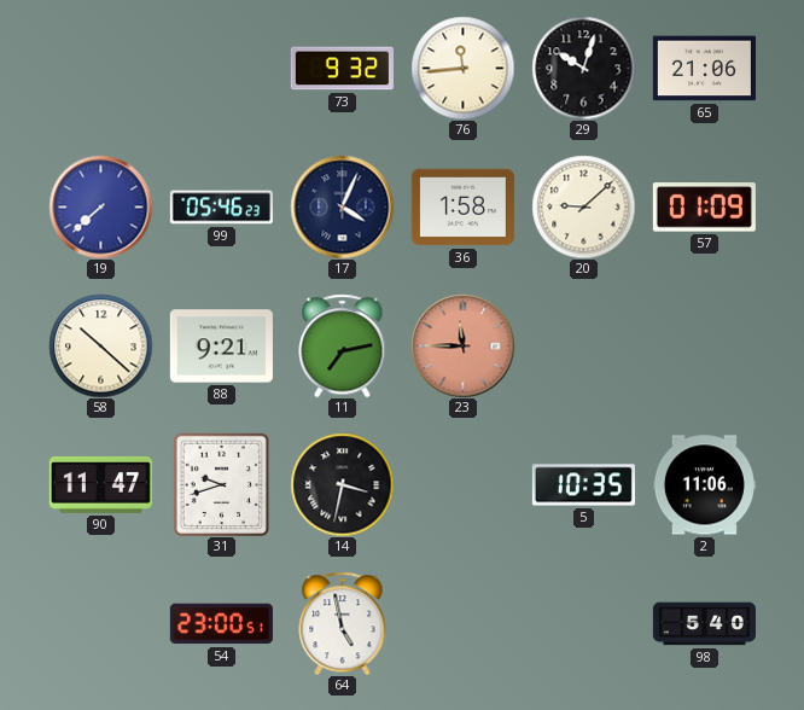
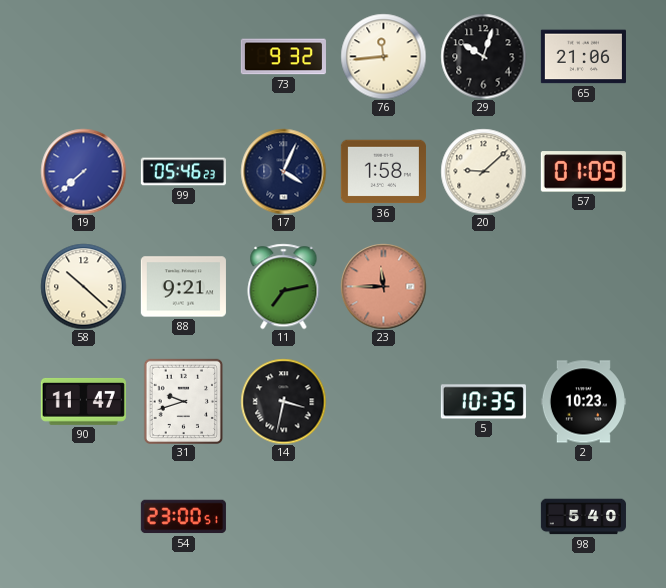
2: 11:06 -> 10:23 (583, 402)
64: 4:58 -> none (343, 623)
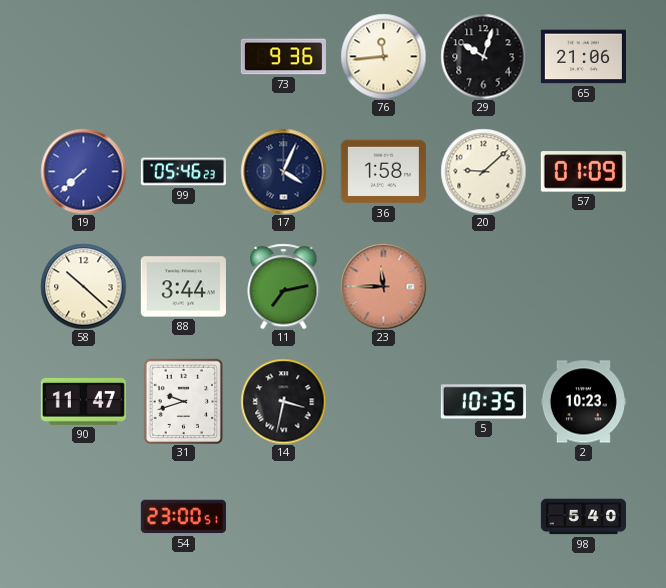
73: 9:32 -> 9:36 (283, 57)
88: 9:21 -> 3:44 (183, 287)
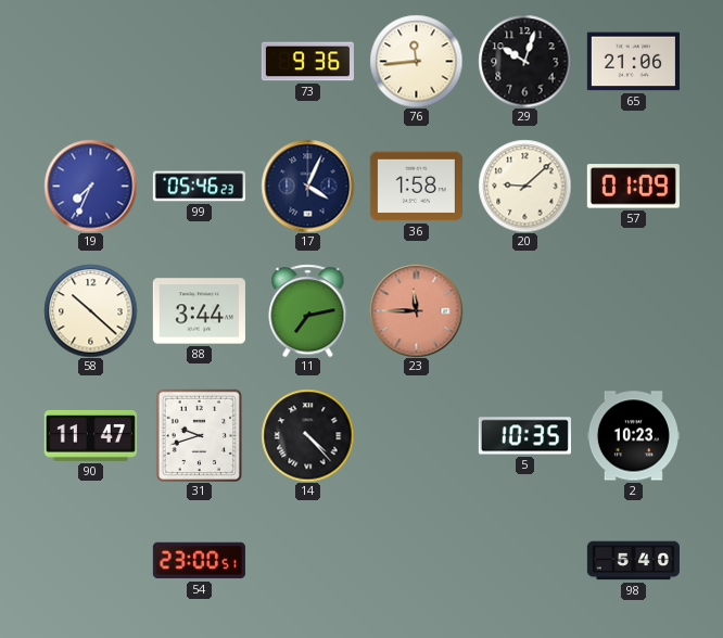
19: 7:38 -> 7:34 (90, 186)
14: 3:32 -> 4:23 (307, 435)
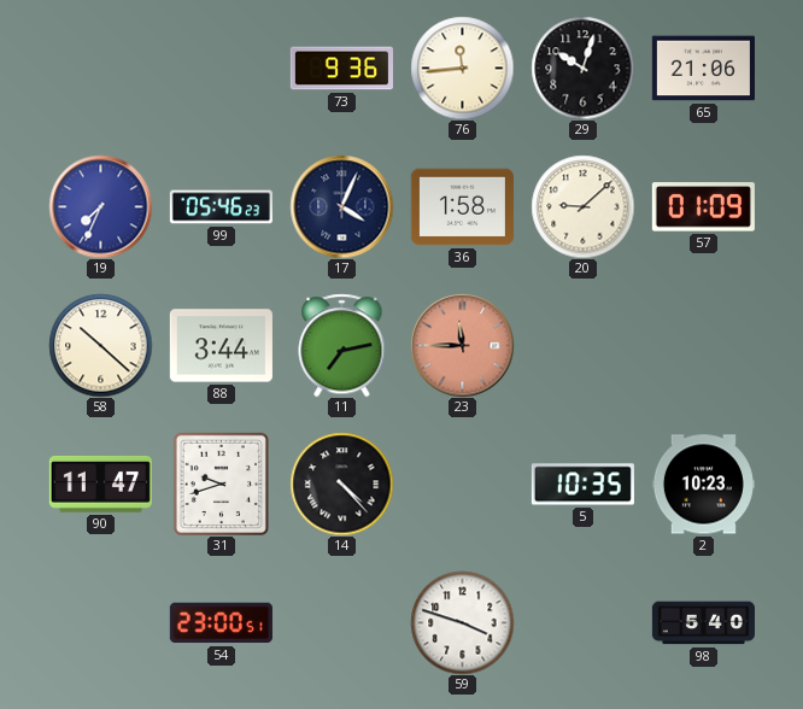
59: none -> 3:48 (462, 622)
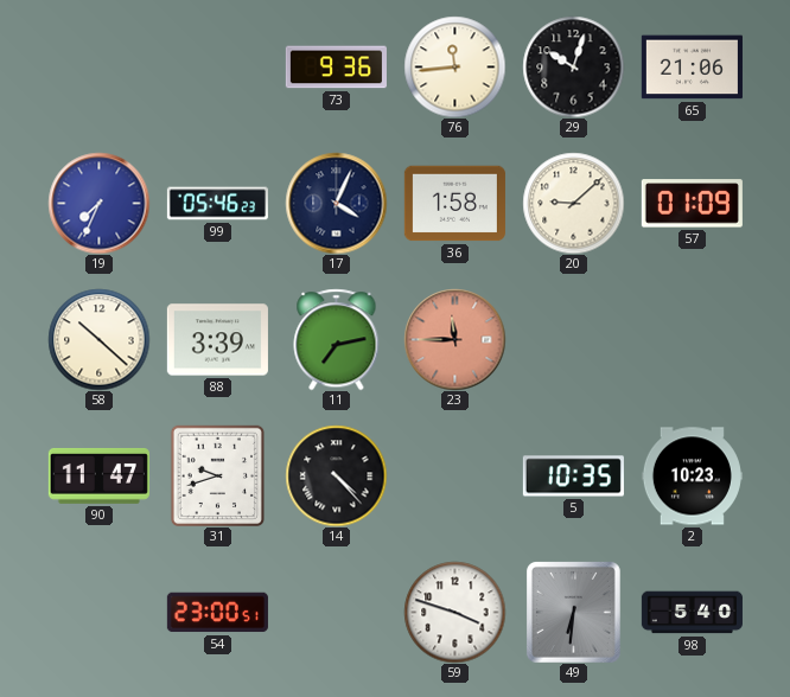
88: 3:44 -> 3:39 (217, 340)
49: none -> 6:31 (573, 612)
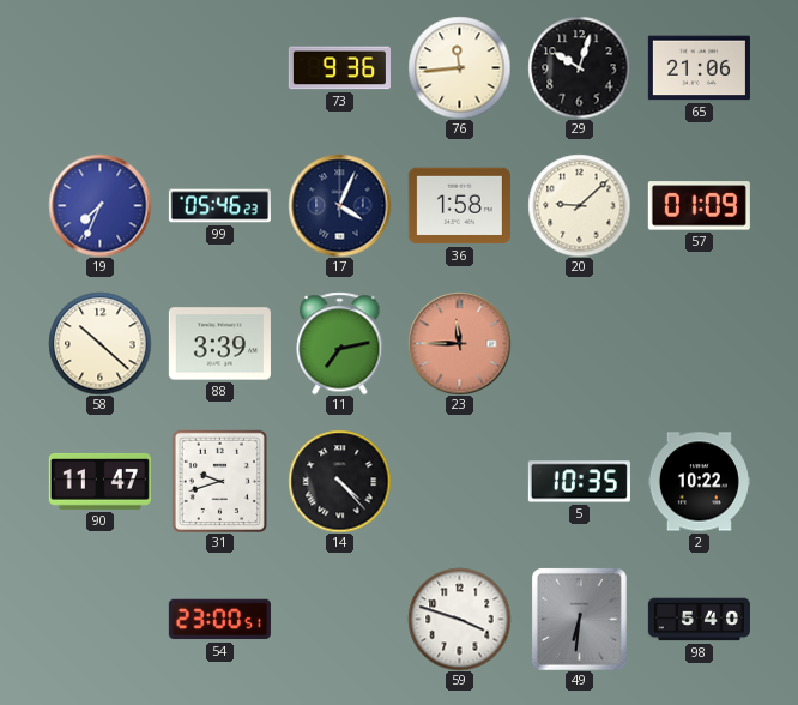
2: 10:23 -> 10:22 (699, 482)
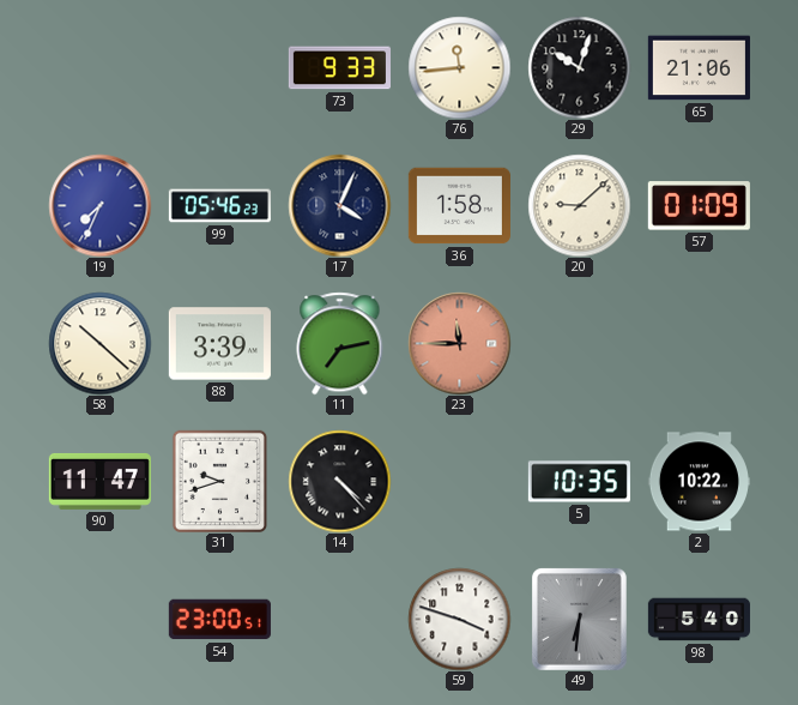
73: 9:36 -> 9:33 (339, 68)
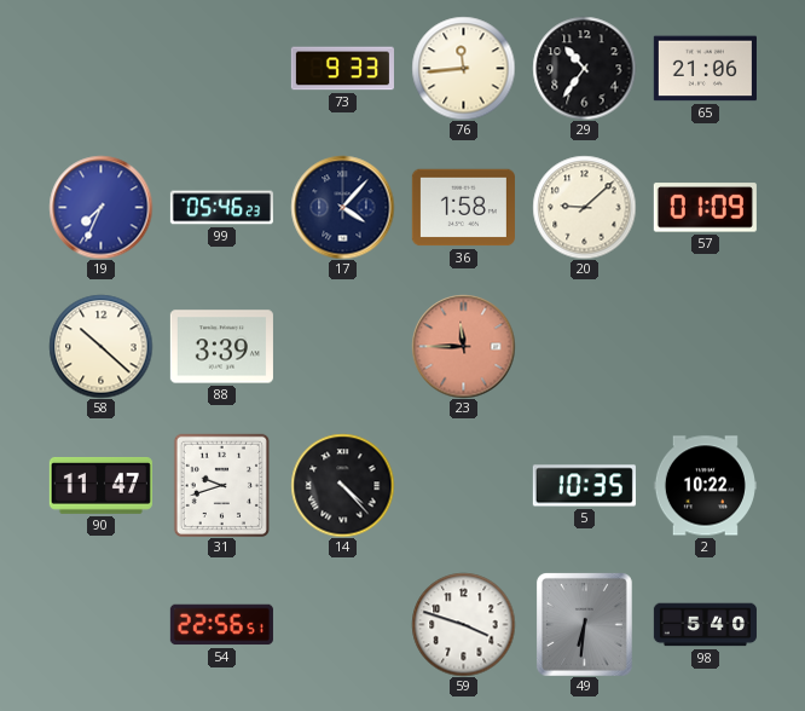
29: 10:03 -> 10:36 (584, 68)
17: 4:04 -> 4:07 (342, 207)
11: 7:13 -> none (340, 343)
54: 23:00 -> 22:56 (221, 625)
